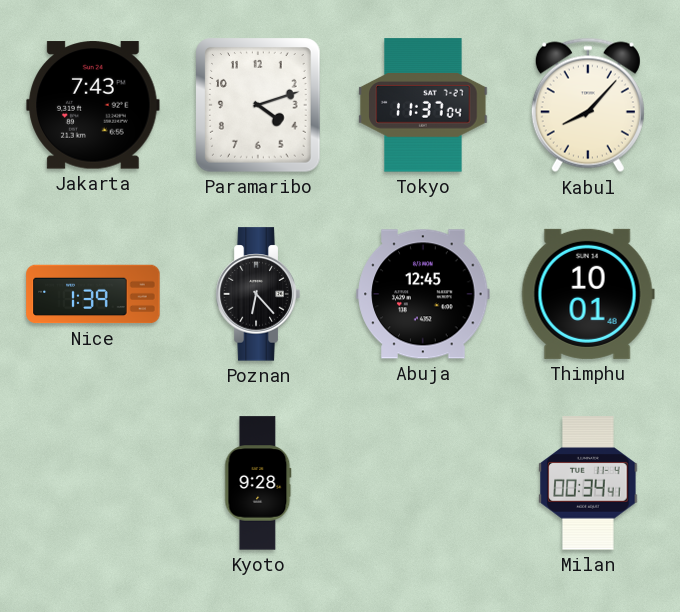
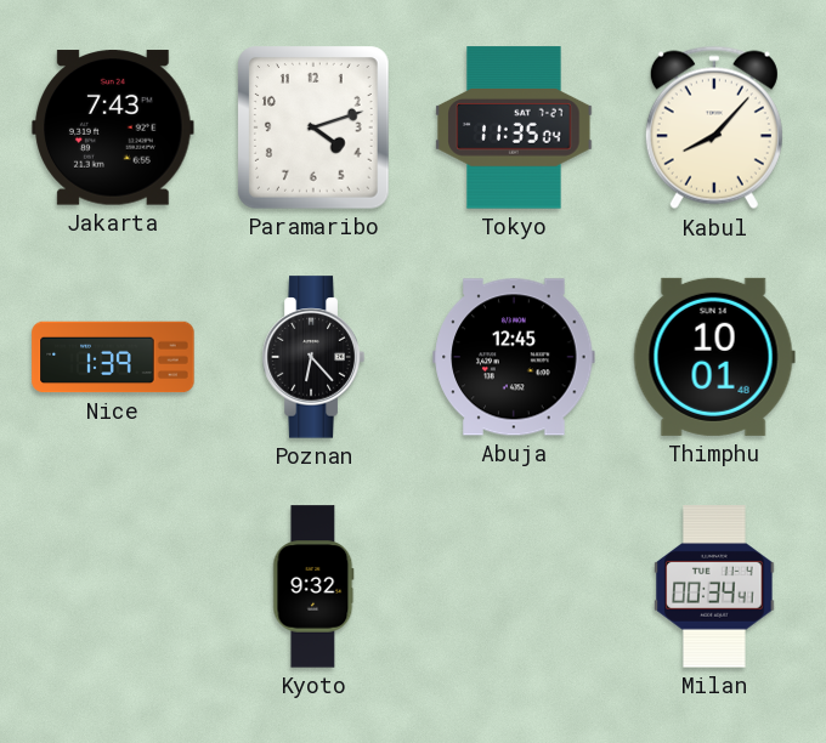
Tokyo: 11:37 -> 11:35 (514, 127)
Kyoto: 9:28 -> 9:32 (313, 586)
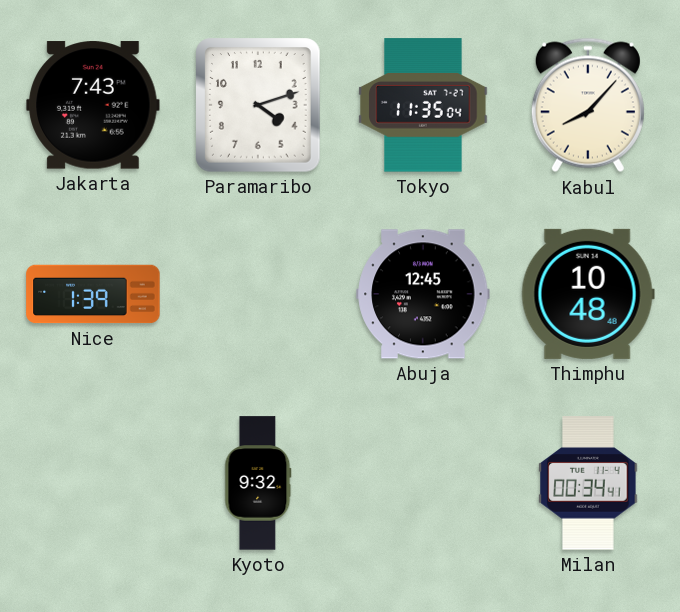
Poznan: 6:23 -> none (313, 357)
Thimphu: 10:01 -> 10:48 (588, 294)
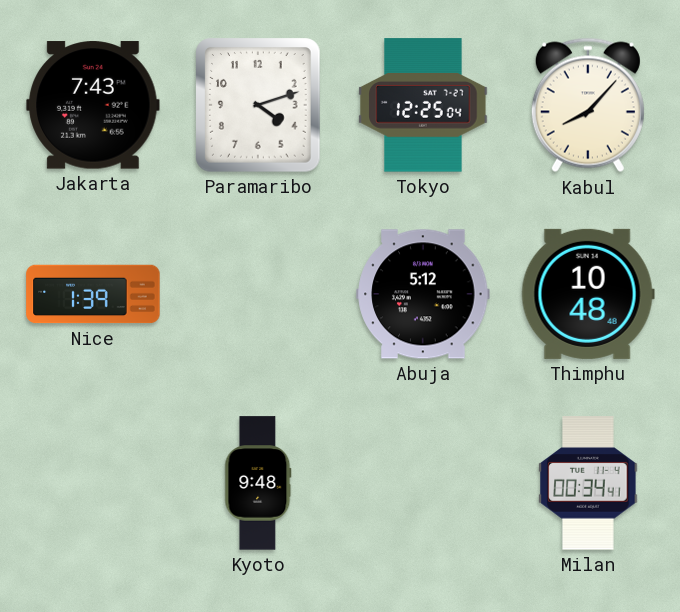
Tokyo: 11:35 -> 12:25 (423, 105)
Abuja: 12:45 -> 5:12 (423, 294)
Kyoto: 9:32 -> 9:48 (258, 483)
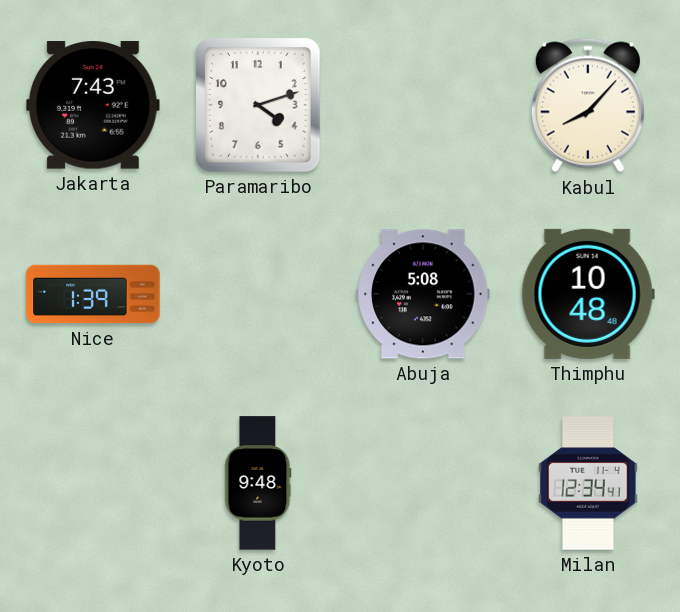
Tokyo: 12:25 -> none (423, 105)
Abuja: 5:12 -> 5:08 (423, 294)
Milan: 00:34 -> 12:34 (588, 483)
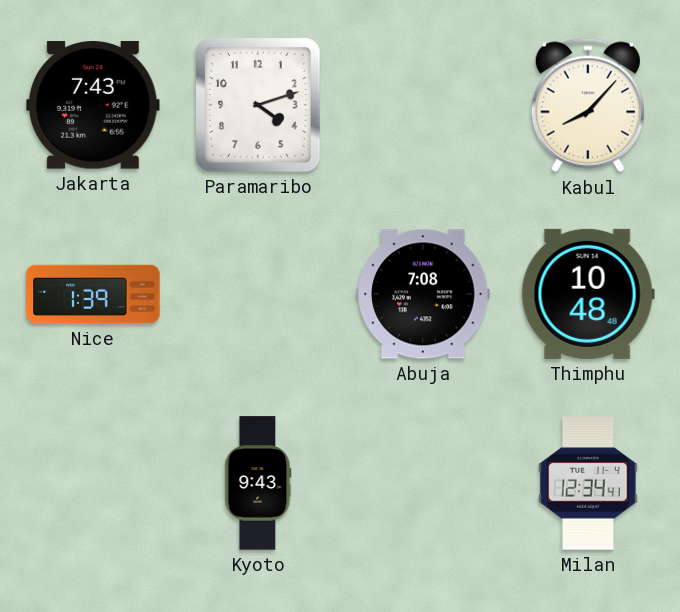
Abuja: 5:08 -> 7:08 (423, 294)
Kyoto: 9:48 -> 9:43 (258, 483)
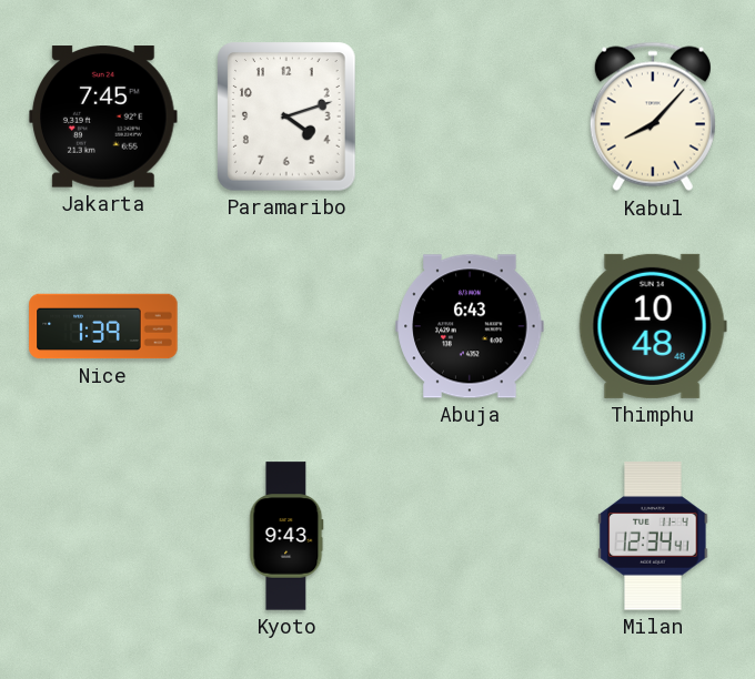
Jakarta: 7:43 -> 7:45 (103, 116)
Abuja: 7:08 -> 6:43 (470, 326)
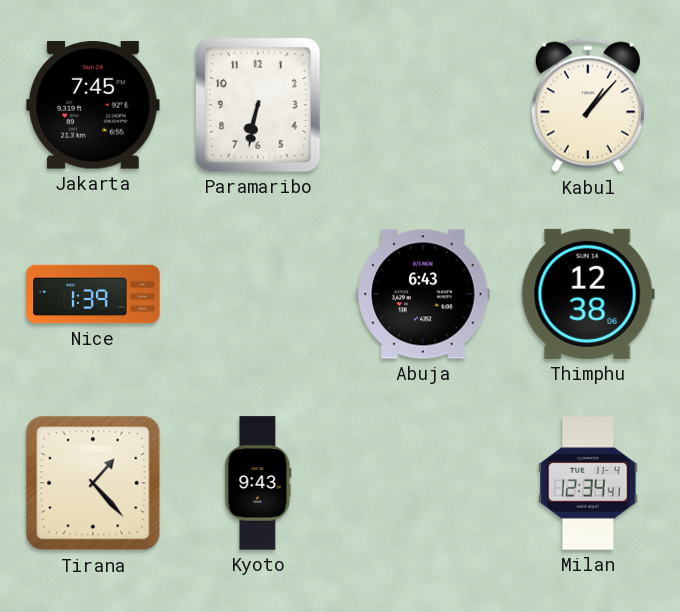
Paramaribo: 4:12 -> 6:32 (258, 105)
Kabul: 8:07 -> 1:07 (588, 105)
Thimphu: 10:48 -> 12:38 (588, 294)
Tirana: none -> 1:23 (93, 483)
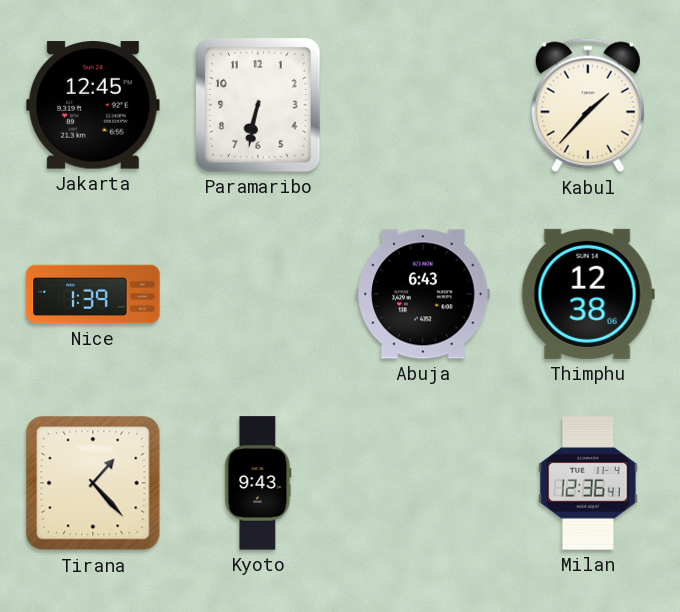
Jakarta: 7:45 -> 12:45 (93, 105)
Kabul: 1:07 -> 1:37 (588, 105)
Milan: 12:34 -> 12:36 (588, 483)
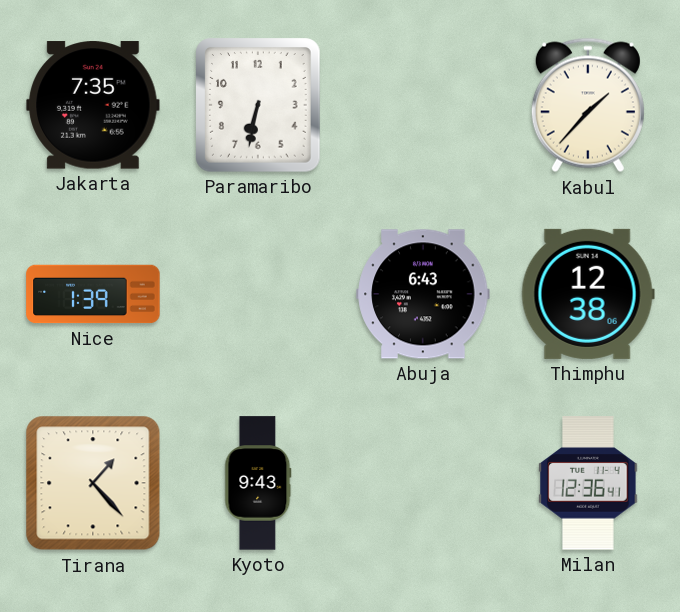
Jakarta: 12:45 -> 7:35 (93, 105)
